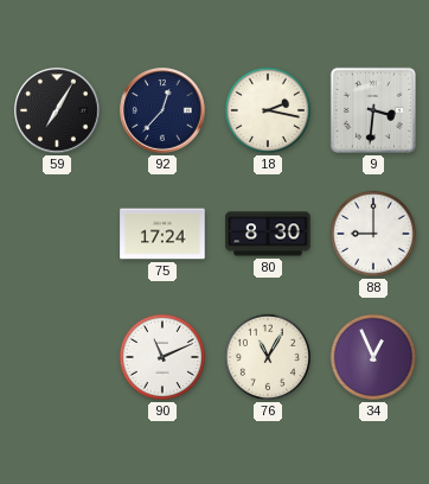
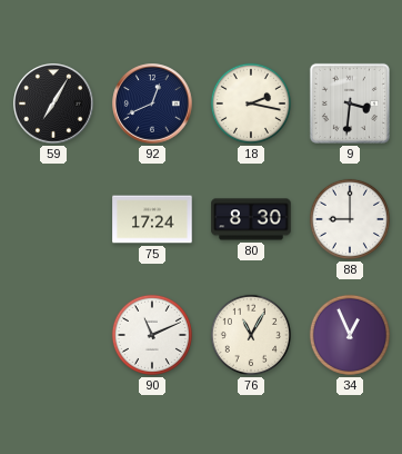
92: 12:37 -> 12:41 (152, 103)
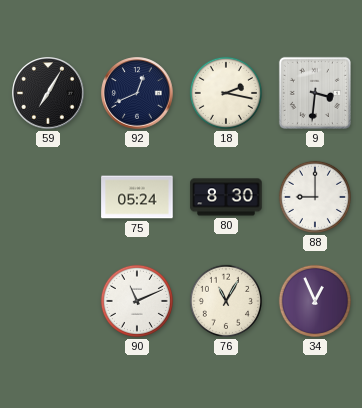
75: 17:24 -> 05:24 (137, 197)
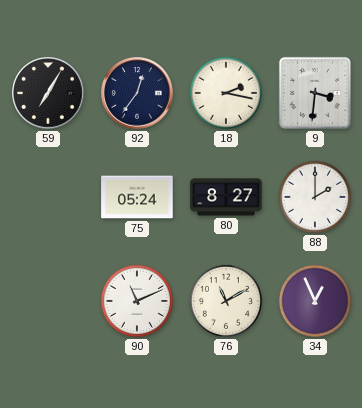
92: 12:41 -> 12:36 (137, 93)
80: 8:30 -> 8:27 (226, 197)
88: 9:00 -> 2:00 (315, 197)
76: 11:05 -> 11:10 (226, 301)
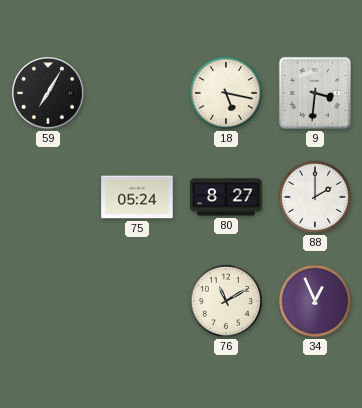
92: 12:36 -> none (137, 93)
18: 2:17 -> 5:17 (226, 93)
90: 11:11 -> none (137, 301)
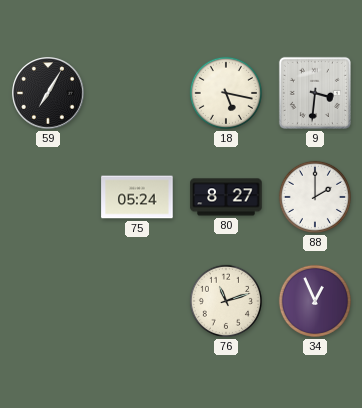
76: 11:10 -> 11:12 (226, 301)
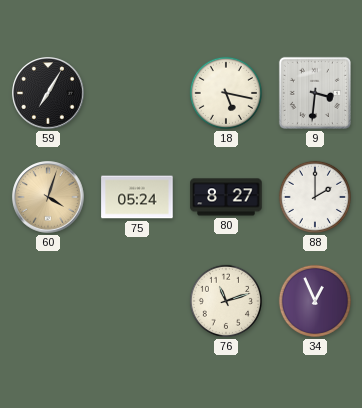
60: none -> 4:03 (48, 197)
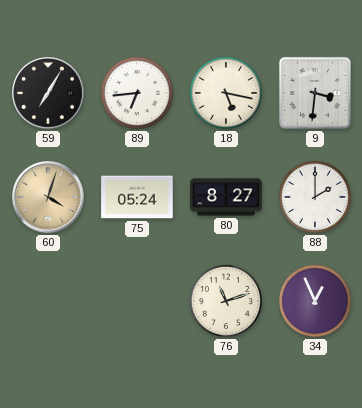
89: none -> 6:44 (137, 93)
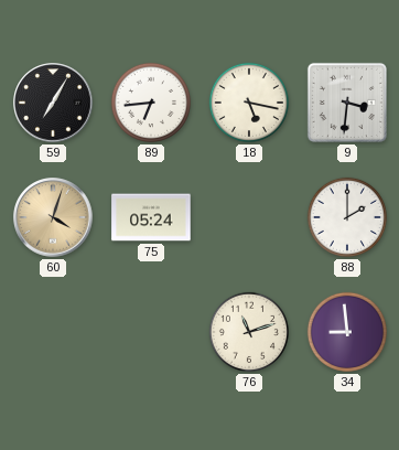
80: 8:27 -> none (226, 197)
34: 12:56 -> 8:59 (347, 332)
